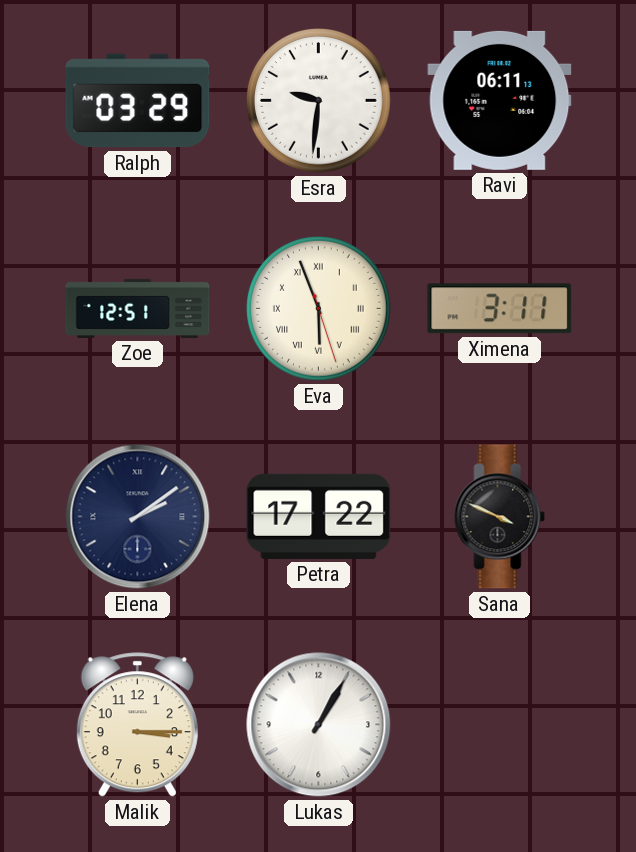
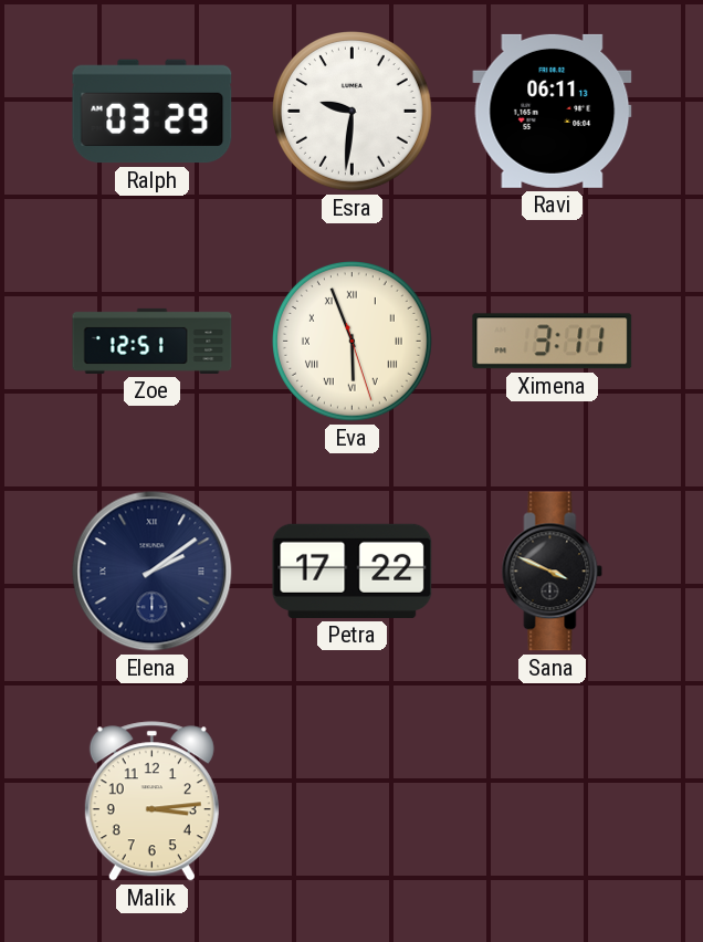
Malik: 3:15 -> 3:14 (151, 802)
Lukas: 1:05 -> none (319, 725)
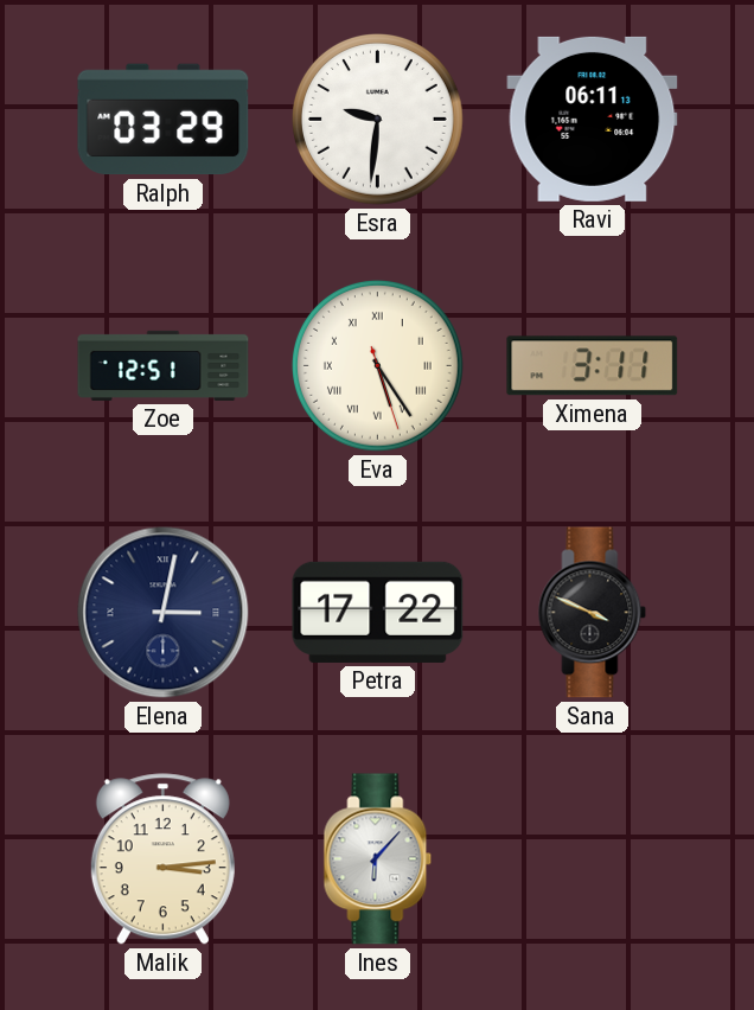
Eva: 5:56 -> 5:24 (378, 366)
Elena: 2:09 -> 3:02 (164, 613)
Ines: none -> 6:07 (378, 859)
